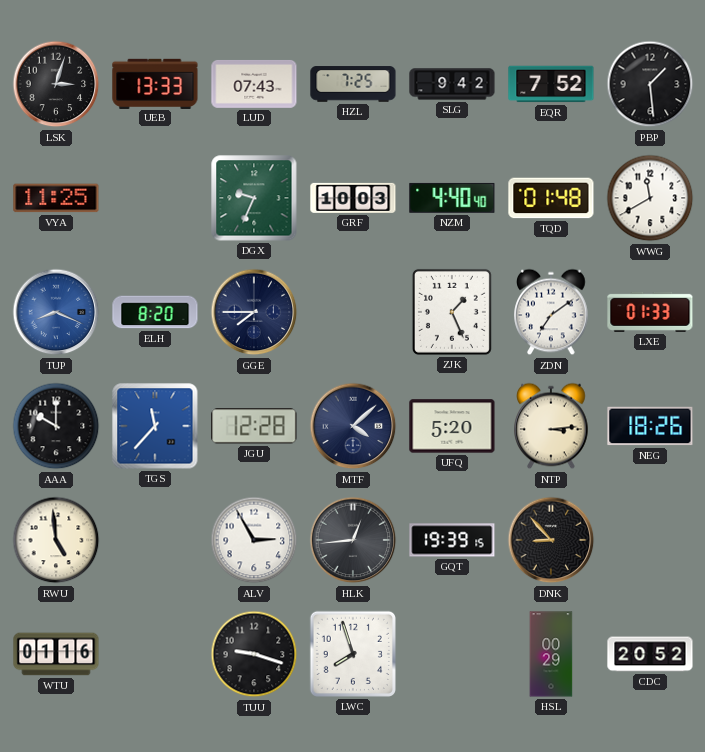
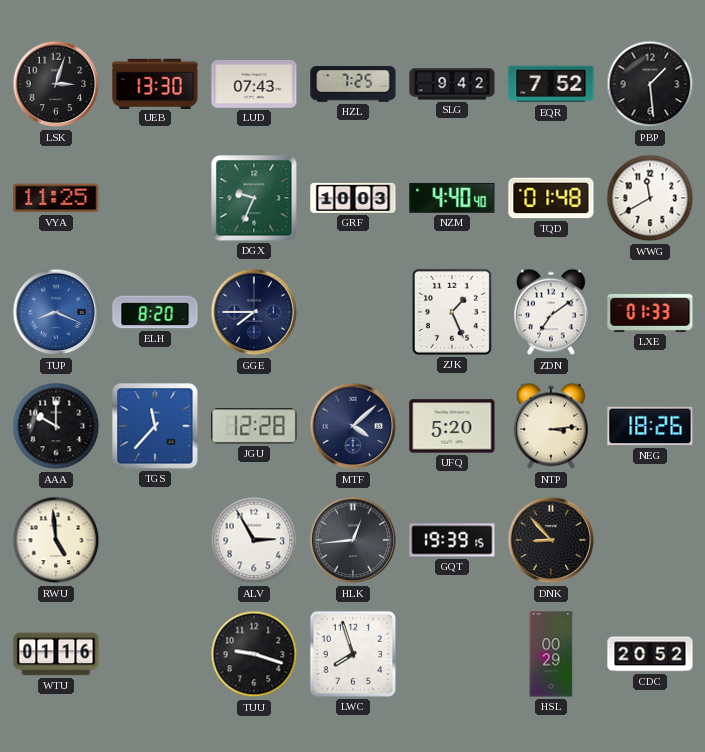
UEB: 13:33 -> 13:30 (155, 83)
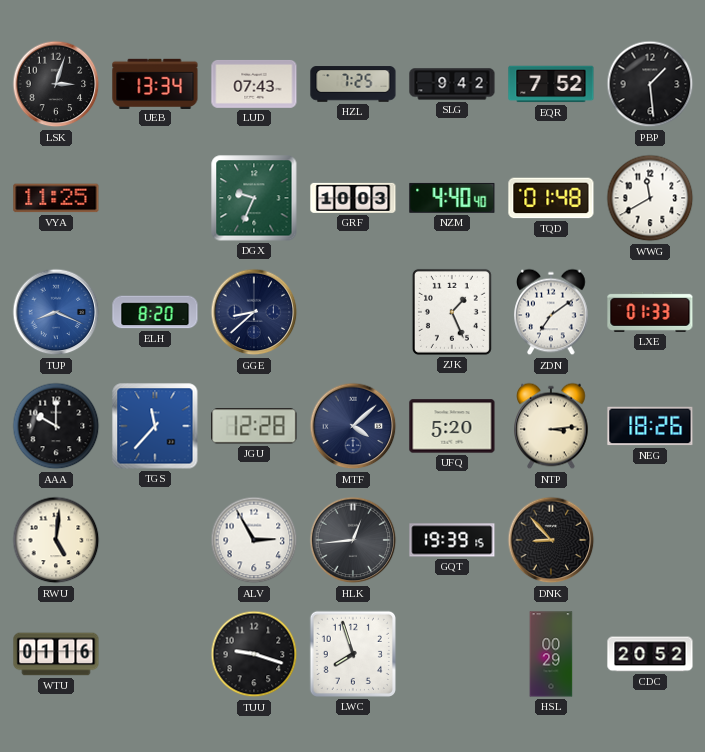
UEB: 13:30 -> 13:34 (155, 83)
GGE: 7:45 -> 8:38 (254, 312)
RWU: 4:59 -> 5:01 (56, 540)
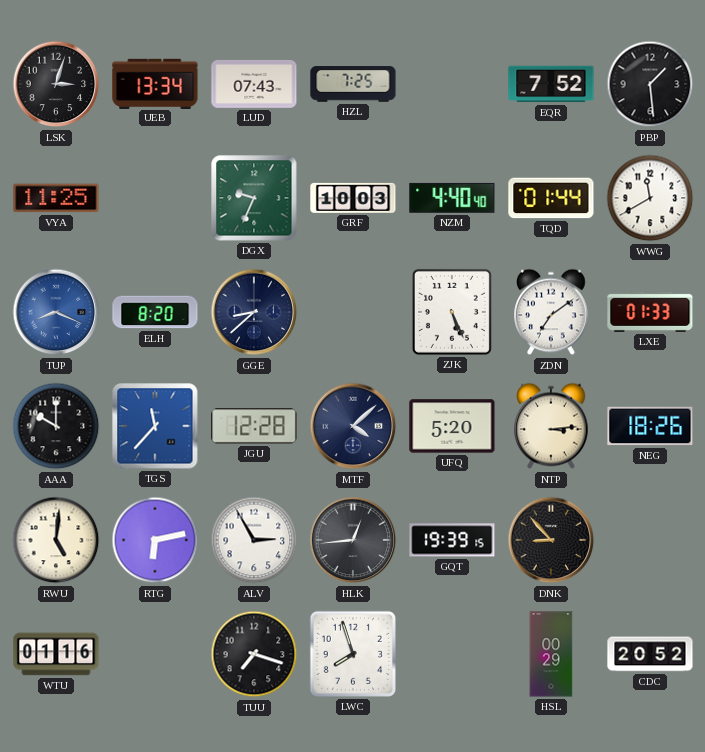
SLG: 9:42 -> none (452, 84)
TQD: 01:48 -> 01:44 (551, 198)
ZJK: 1:26 -> 5:26 (452, 312)
RTG: none -> 6:13 (155, 540)
TUU: 9:18 -> 7:18 (254, 654)
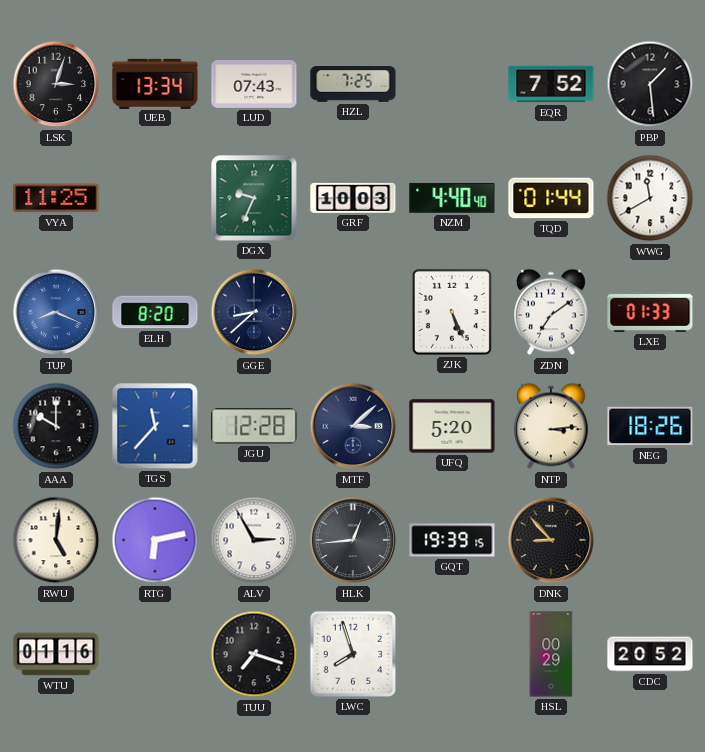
MTF: 4:08 -> 3:08 (353, 426)
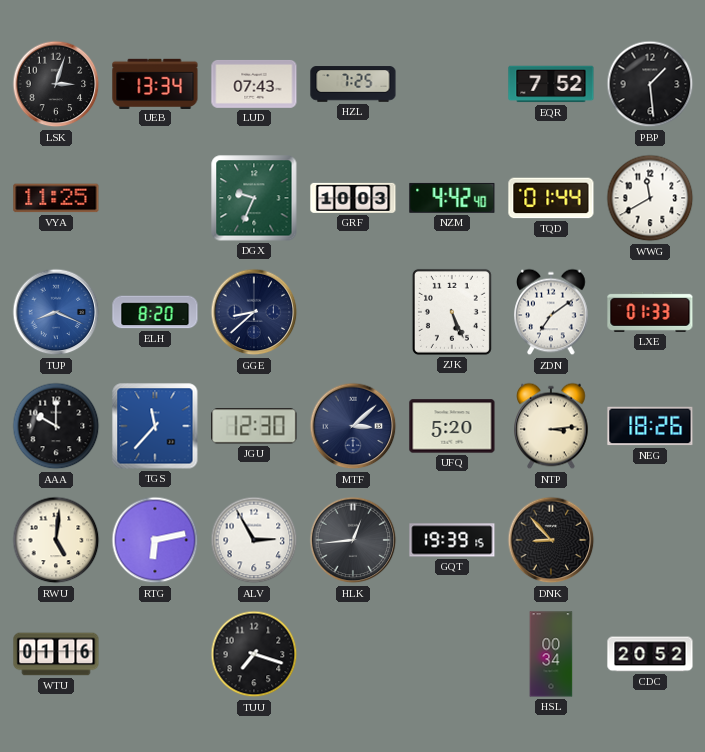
NZM: 4:40 -> 4:42 (452, 198)
JGU: 12:28 -> 12:30 (254, 426)
LWC: 7:57 -> none (353, 654)
HSL: 00:29 -> 00:34 (551, 654)
